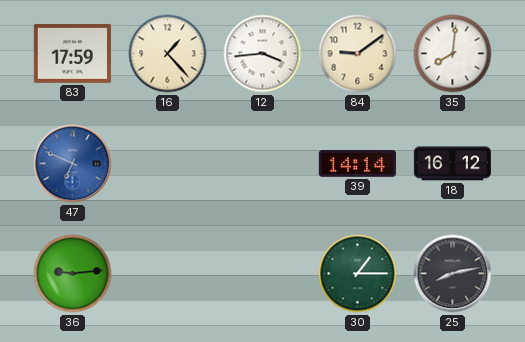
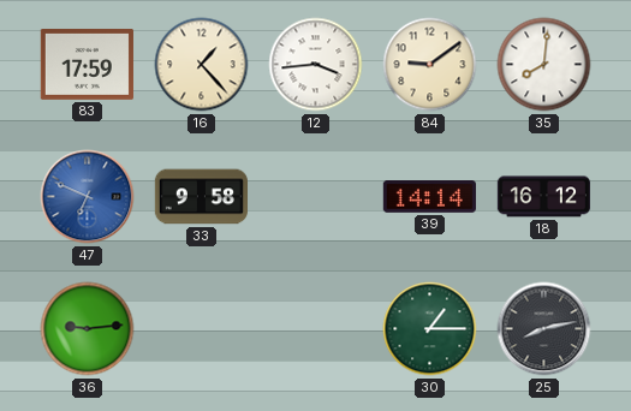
33: none -> 9:58 (201, 197)
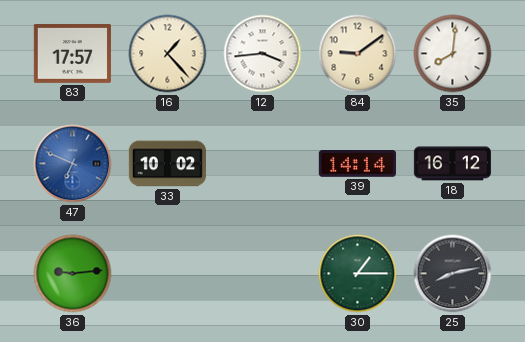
83: 17:59 -> 17:57 (72, 53)
33: 9:58 -> 10:02 (167, 164)
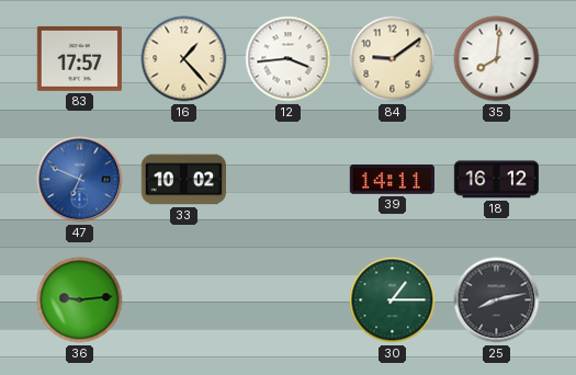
39: 14:14 -> 14:11 (392, 180)
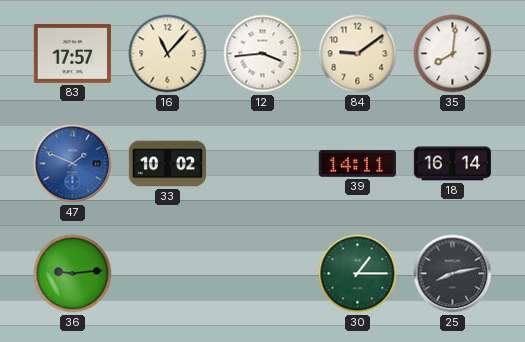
16: 1:23 -> 11:07 (168, 54)
47: 6:49 -> 1:49 (73, 164)
18: 16:12 -> 16:14 (452, 164)
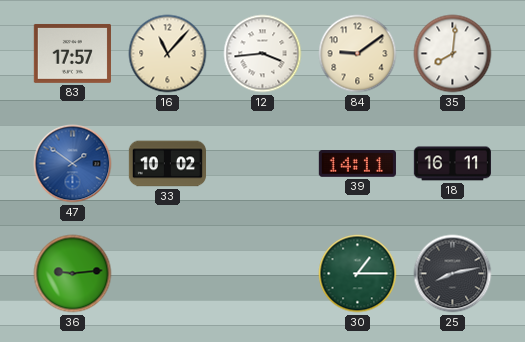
47: 1:49 -> 1:51 (73, 164)
18: 16:14 -> 16:11 (452, 164)
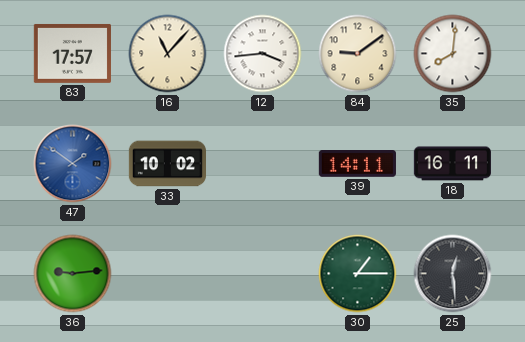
25: 8:13 -> 12:29 (453, 274)
